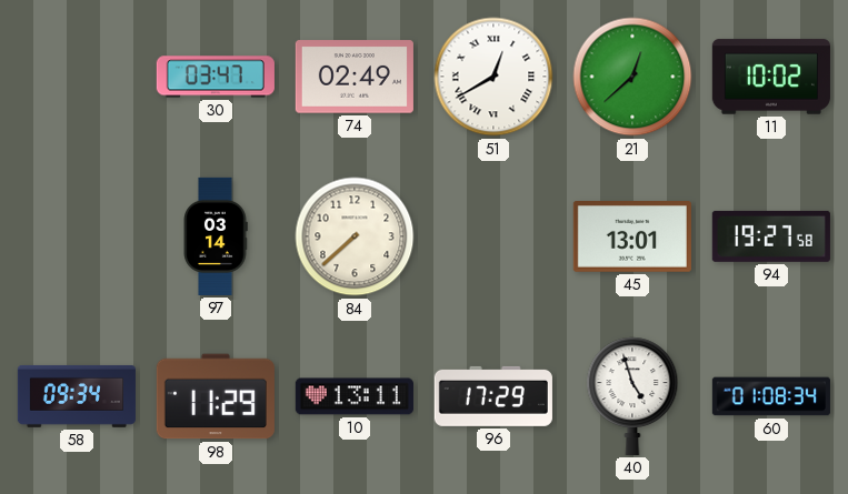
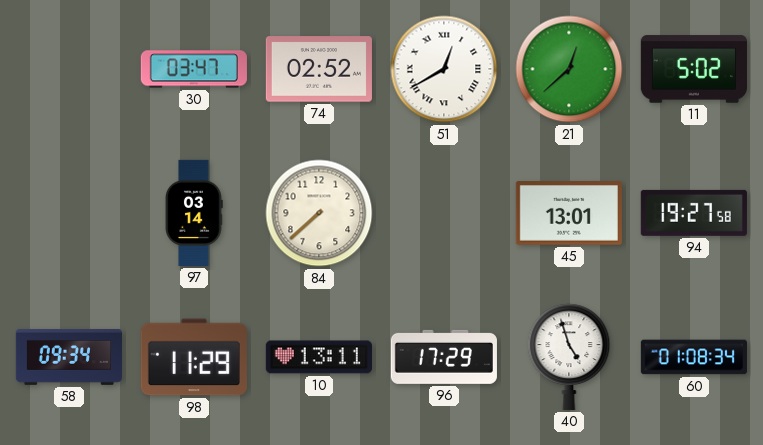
74: 02:49 -> 02:52 (319, 69)
11: 10:02 -> 5:02 (694, 69)
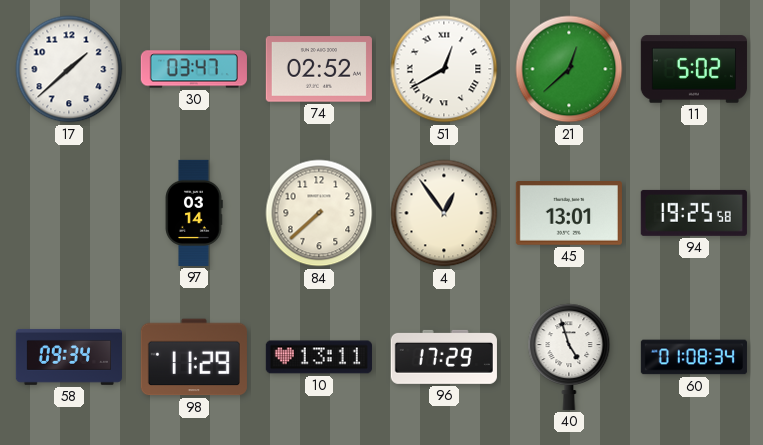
17: none -> 1:38 (69, 69)
4: none -> 12:54 (444, 213)
94: 19:27 -> 19:25 (694, 213)
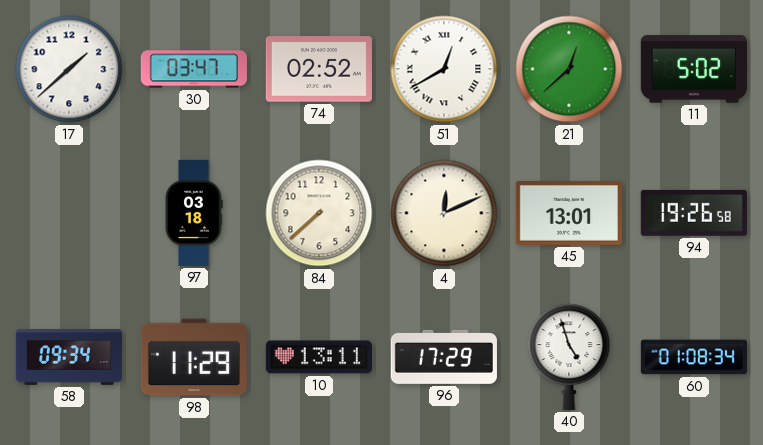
97: 03:14 -> 03:18 (194, 213)
4: 12:54 -> 12:11 (444, 213)
94: 19:25 -> 19:26 (694, 213)
